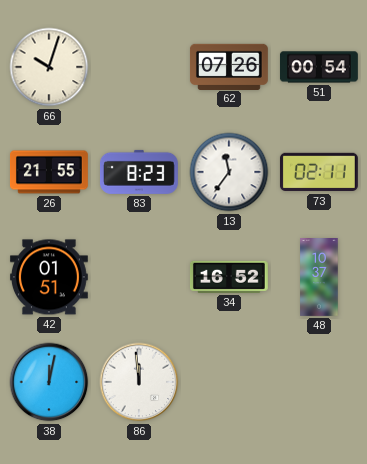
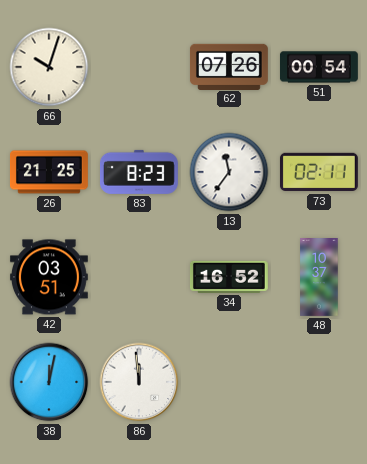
26: 21:55 -> 21:25 (49, 172)
42: 01:51 -> 03:51 (49, 277)
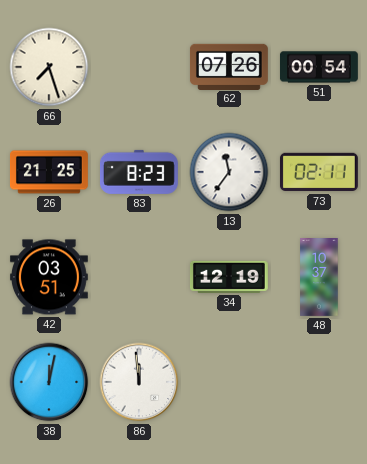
66: 10:03 -> 7:27 (49, 67)
34: 16:52 -> 12:19 (229, 277)
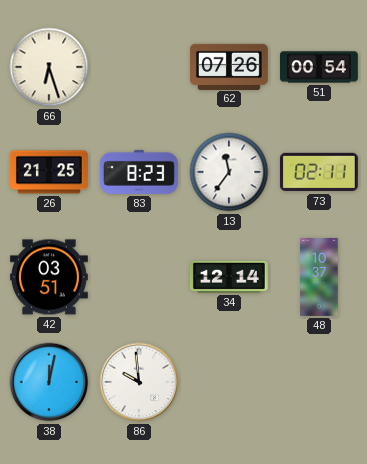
66: 7:27 -> 6:27 (49, 67)
34: 12:19 -> 12:14 (229, 277)
86: 11:59 -> 9:59 (139, 382)
